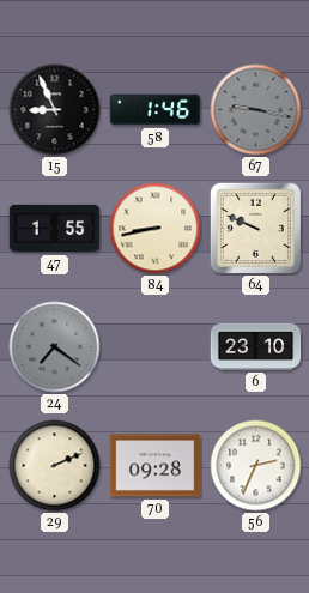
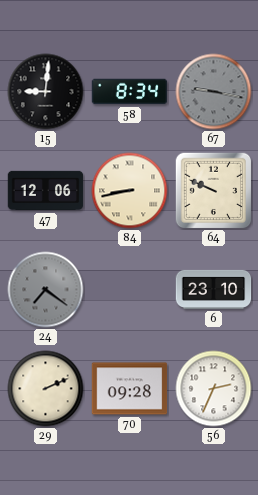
15: 8:56 -> 9:01 (46, 92)
58: 1:46 -> 8:34 (130, 92)
47: 1:55 -> 12:06 (46, 191)
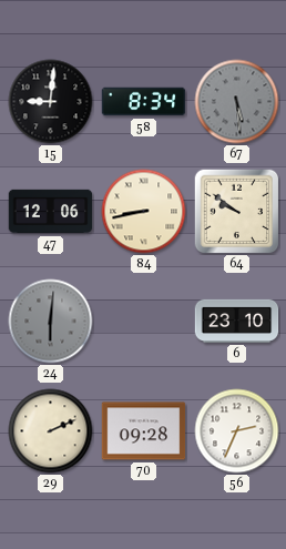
67: 9:17 -> 5:29 (237, 102)
64: 9:49 -> 9:51 (236, 211)
24: 7:21 -> 6:01 (51, 322)
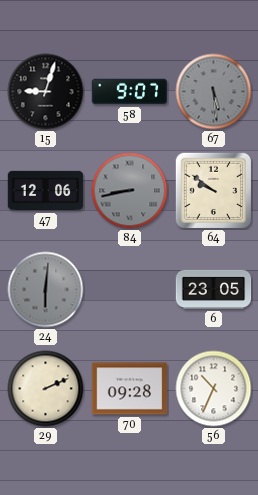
15: 9:01 -> 9:03 (46, 92)
58: 8:34 -> 9:07 (130, 92)
84 dial: cream -> grey (130, 191)
6: 23:10 -> 23:05 (214, 289)
56: 2:34 -> 10:34 (214, 389)
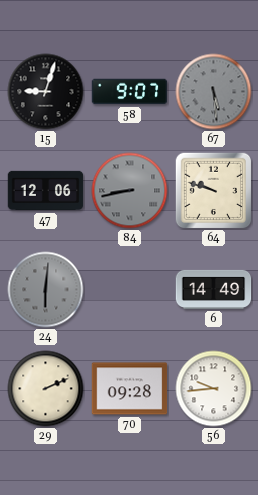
64: 9:51 -> 9:48 (213, 190)
6: 23:05 -> 14:49 (214, 289)
56: 10:34 -> 9:44 (214, 389)
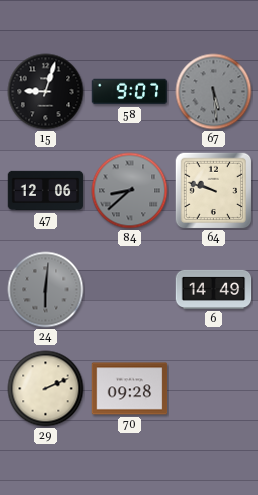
84: 8:43 -> 8:38 (130, 191)
56: 9:44 -> none (214, 389)
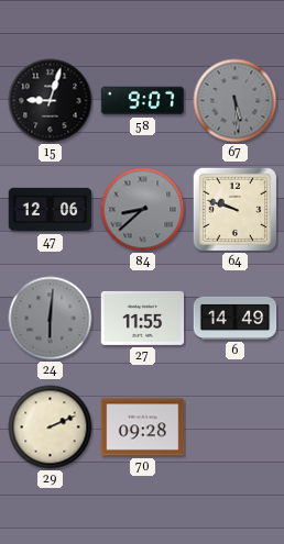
27: none -> 11:55 (143, 318)
